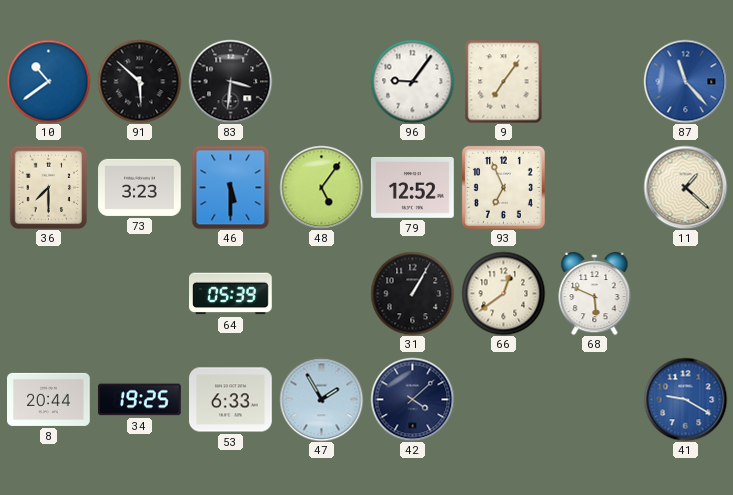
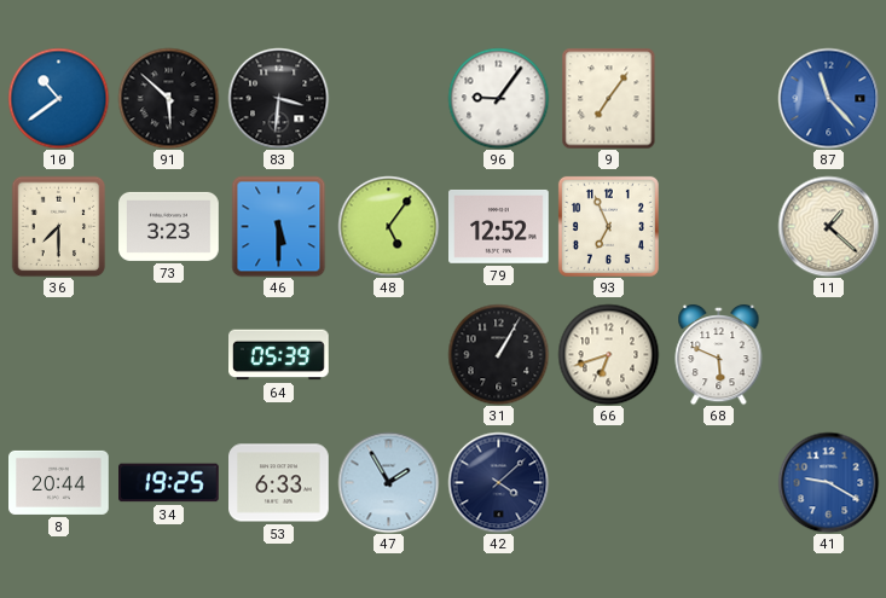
66: 12:39 -> 6:42 (608, 354)
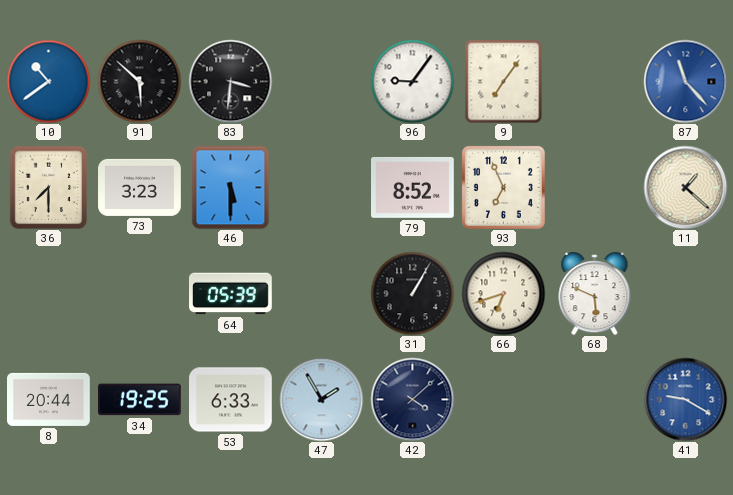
48: 5:06 -> none (388, 226)
79: 12:52 -> 8:52 (413, 187)
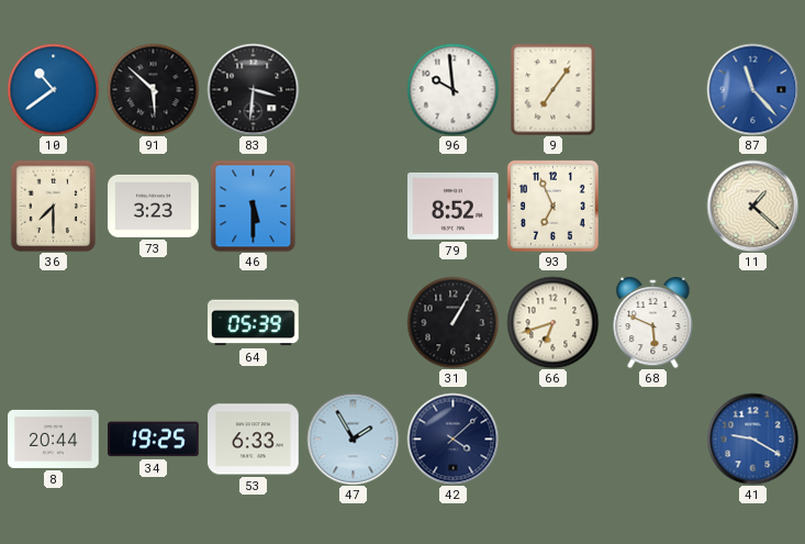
96: 9:06 -> 9:59 (452, 89)
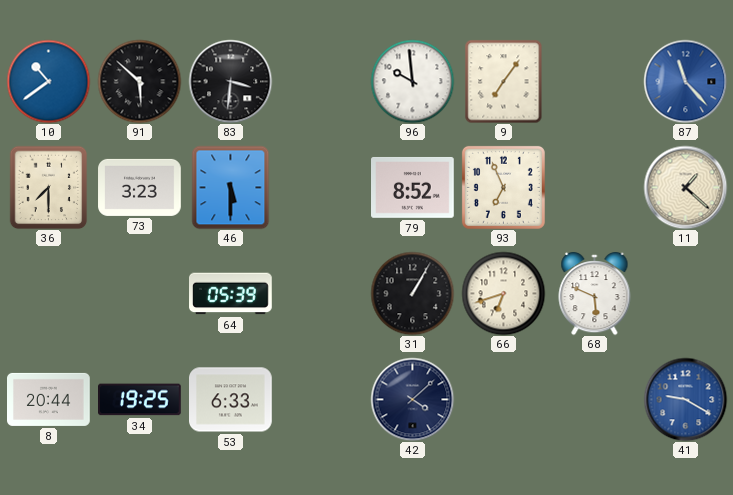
47: 1:55 -> none (353, 438)
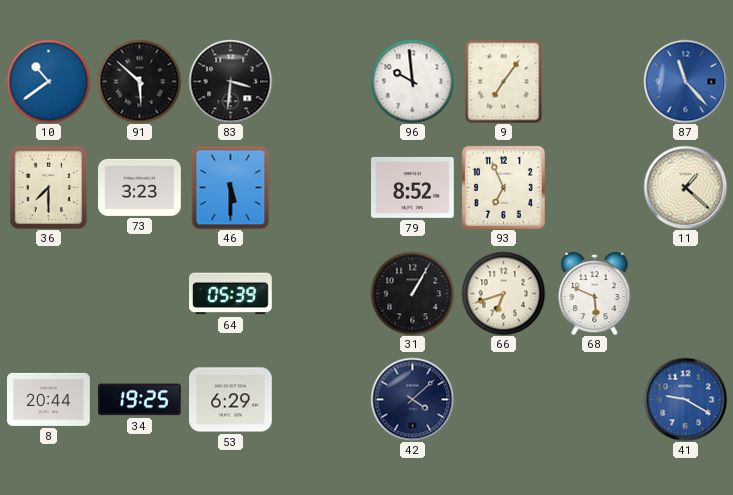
53: 6:33 -> 6:29 (231, 400)
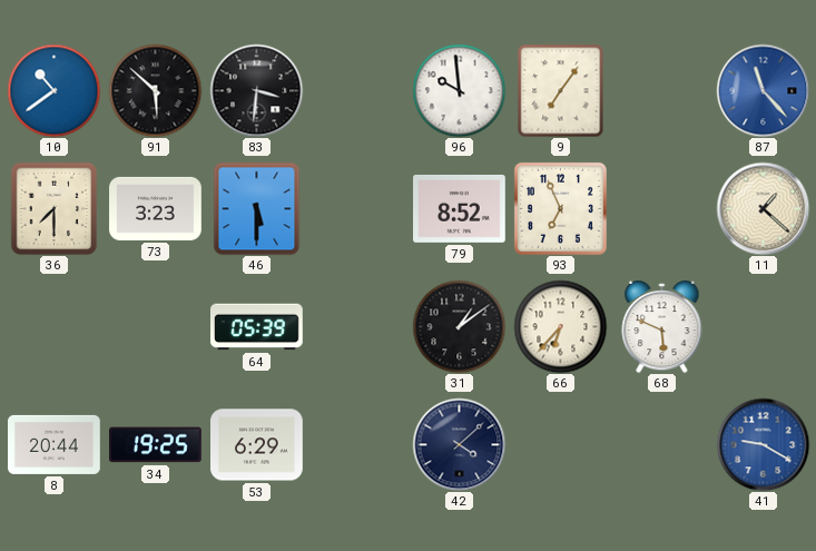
31: 1:05 -> 1:09 (459, 326)
66: 6:42 -> 6:37 (560, 326)
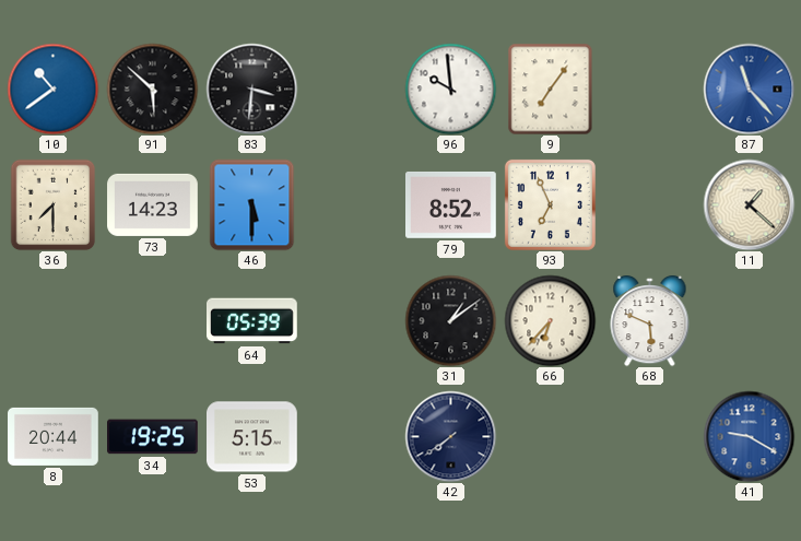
73: 3:23 -> 14:23 (153, 204)
53: 6:29 -> 5:15 (252, 437)
42: 4:08 -> 7:39 (450, 436)
